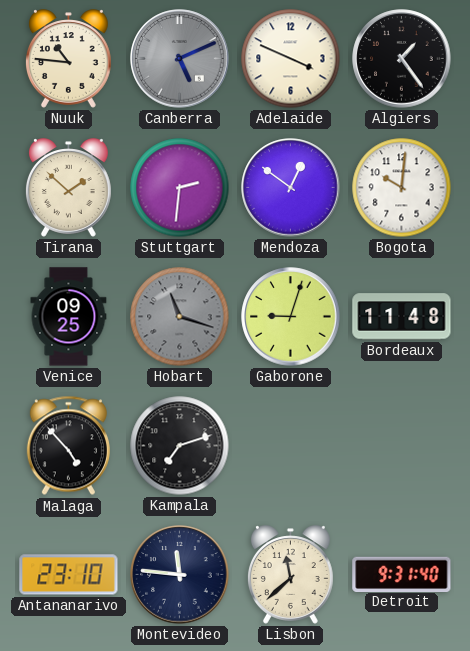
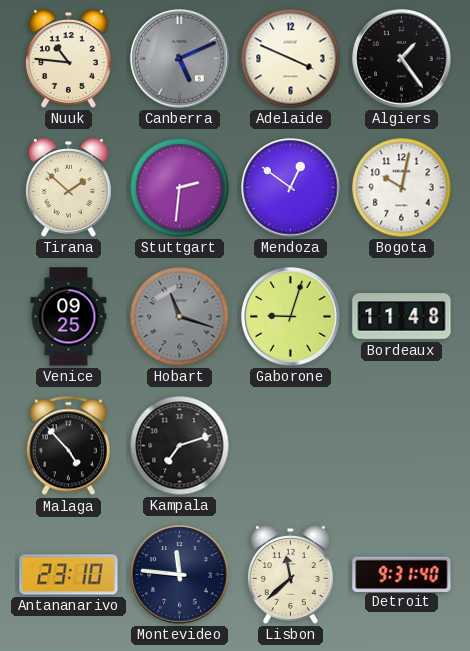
Bogota: 10:01 -> 10:02 (402, 188)
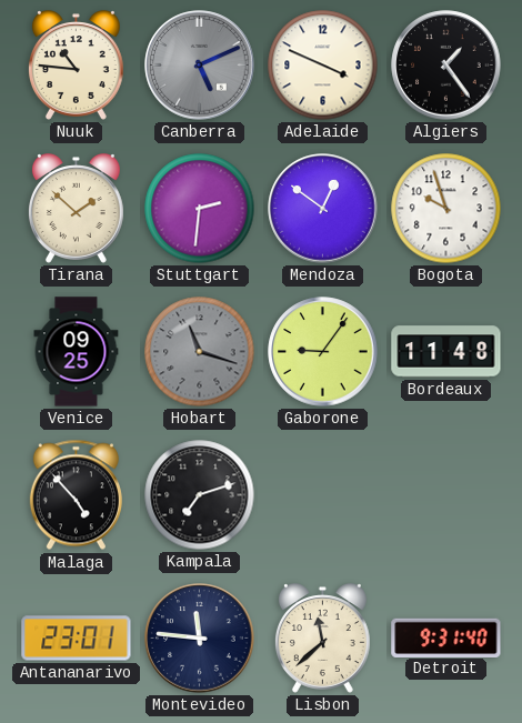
Bogota: 10:02 -> 9:57 (446, 209)
Gaborone: 9:03 -> 9:06 (323, 352)
Antananarivo: 23:10 -> 23:01 (77, 639)
